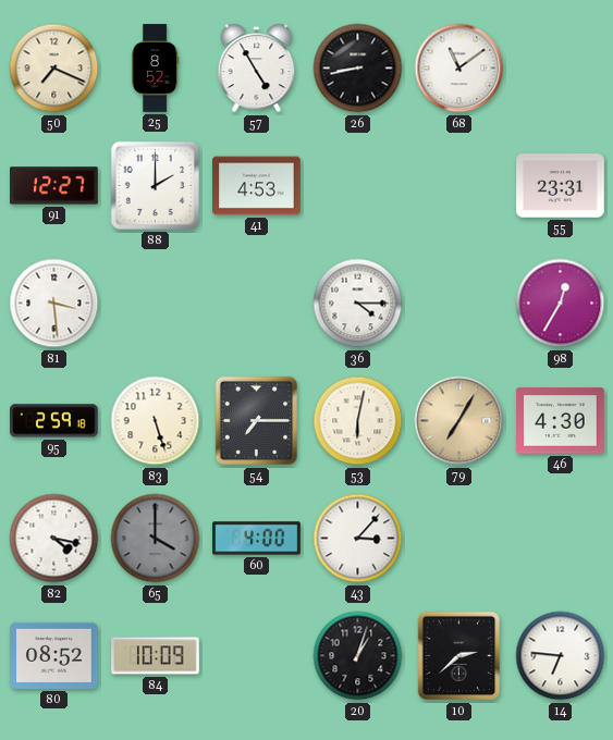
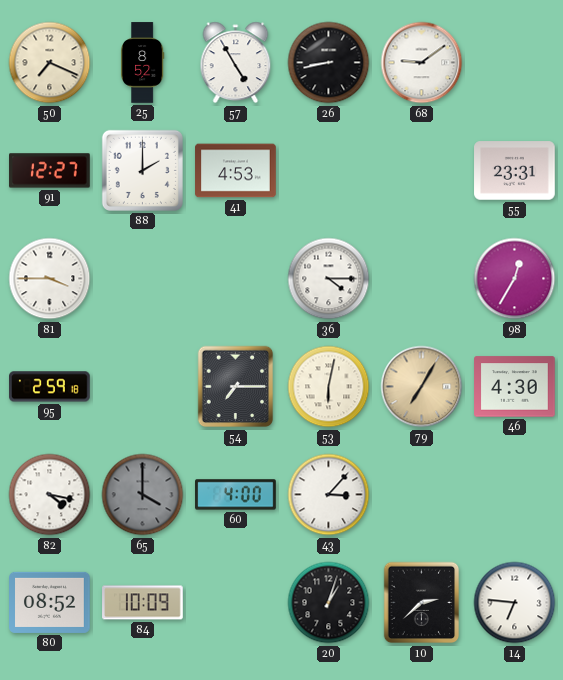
68: 11:09 -> 9:09 (422, 63)
81: 3:29 -> 3:45 (50, 279)
83: 5:27 -> none (156, 421)
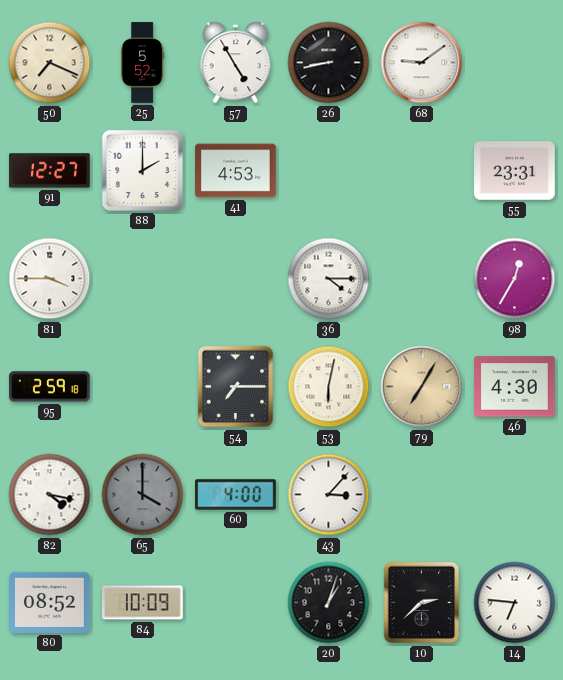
25: 8:52 -> 5:52 (142, 63)
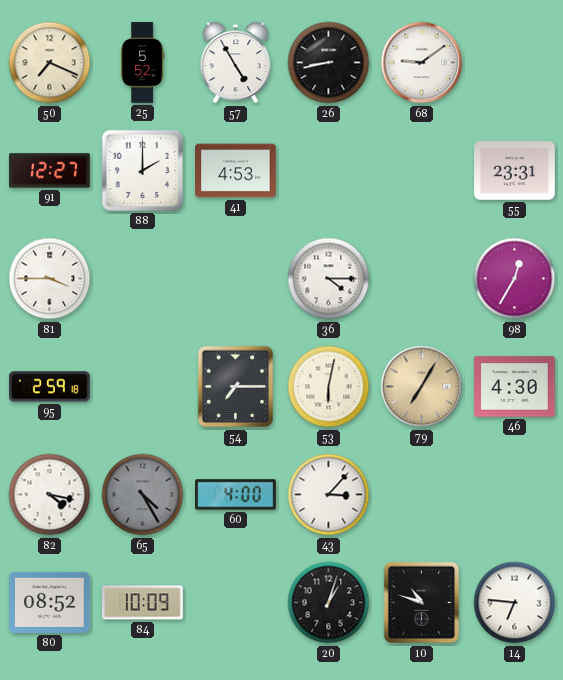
65: 4:00 -> 4:25 (143, 495)
10: 2:38 -> 10:48 (422, 603)
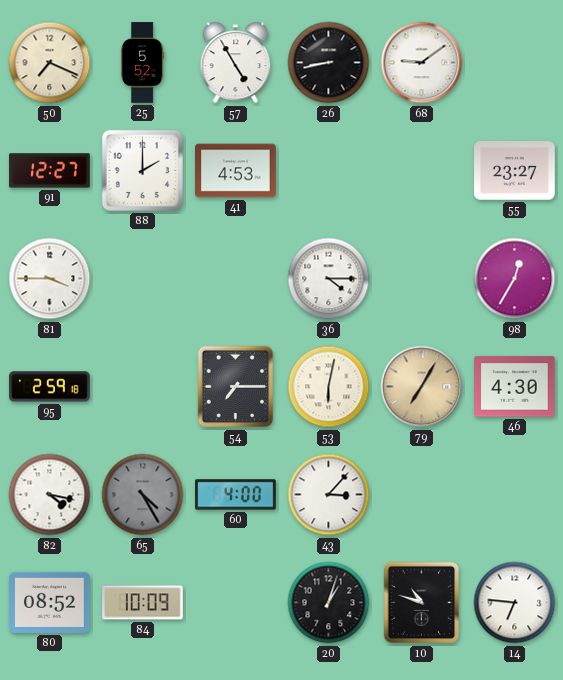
55: 23:31 -> 23:27 (515, 171)
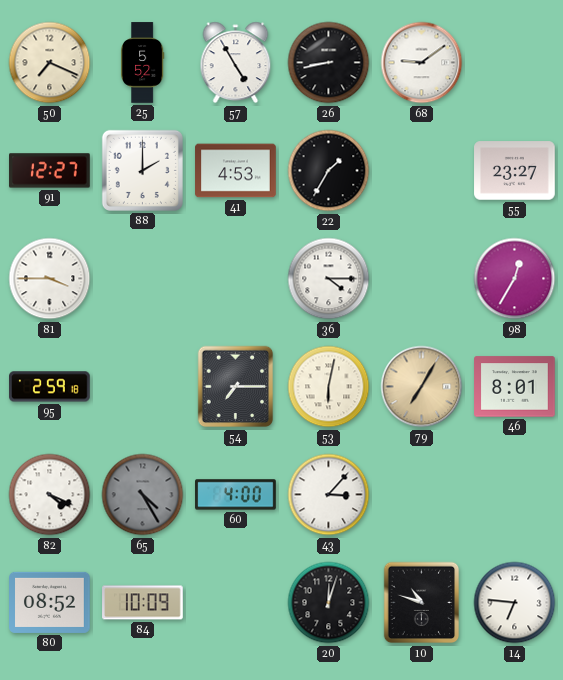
22: none -> 1:35 (329, 171)
46: 4:30 -> 8:01 (515, 387)
82: 4:17 -> 4:19 (50, 495)
20: 1:03 -> 12:03 (329, 603)
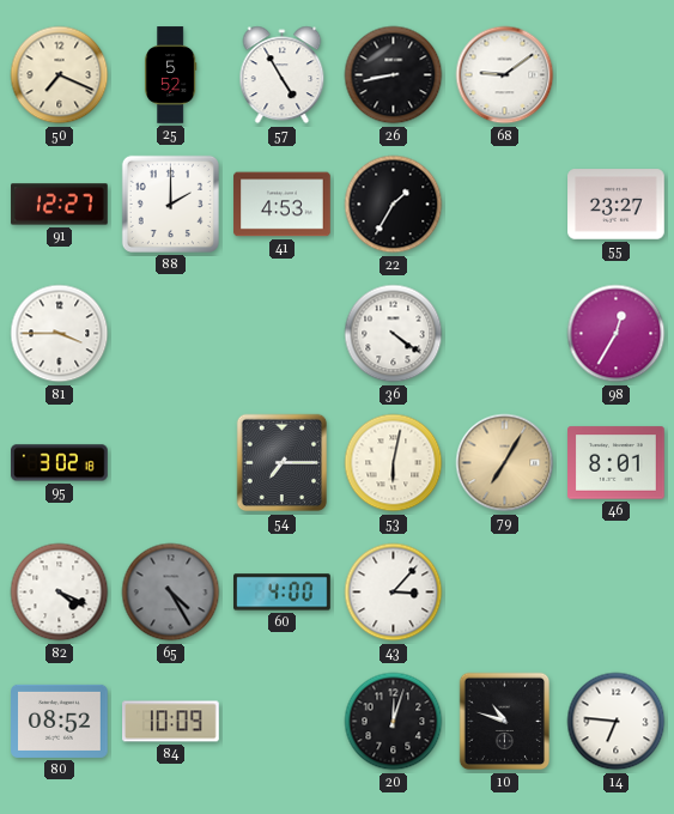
36: 4:15 -> 4:21 (394, 334)
95: 2:59 -> 3:02 (60, 463)
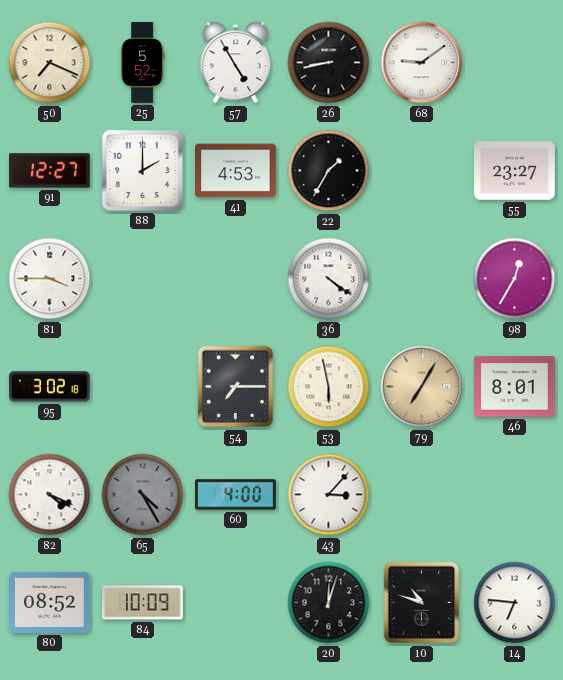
53: 6:02 -> 5:58 (329, 387)
